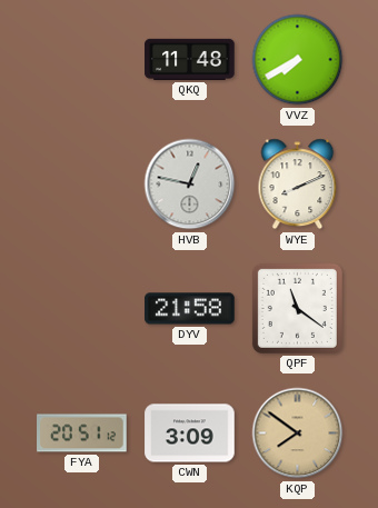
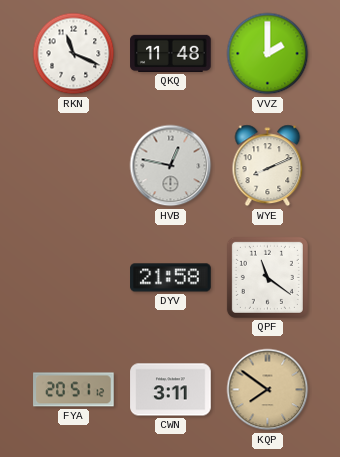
RKN: none -> 11:19 (74, 54)
VVZ: 7:40 -> 2:00 (268, 54)
CWN: 3:09 -> 3:11 (171, 390)
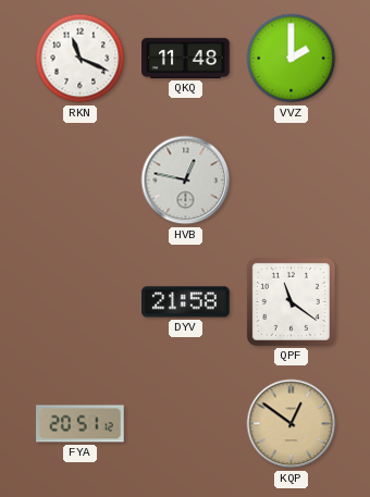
WYE: 8:11 -> none (268, 166)
CWN: 3:11 -> none (171, 390)
KQP: 7:51 -> 12:51 (292, 424)
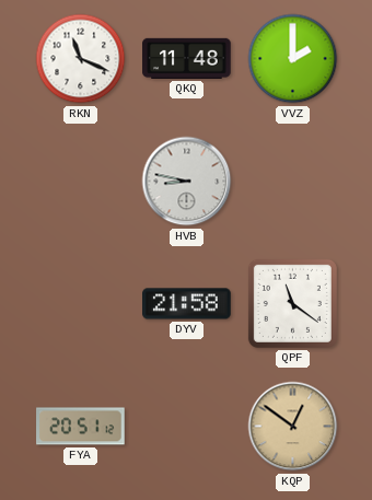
HVB: 12:47 -> 8:47 (187, 182)
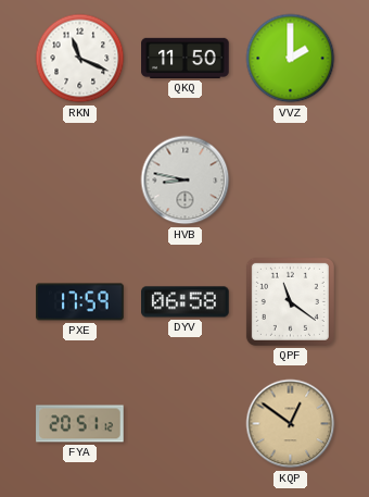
QKQ: 11:48 -> 11:50 (186, 58)
PXE: none -> 17:59 (80, 302)
DYV: 21:58 -> 06:58 (186, 302)
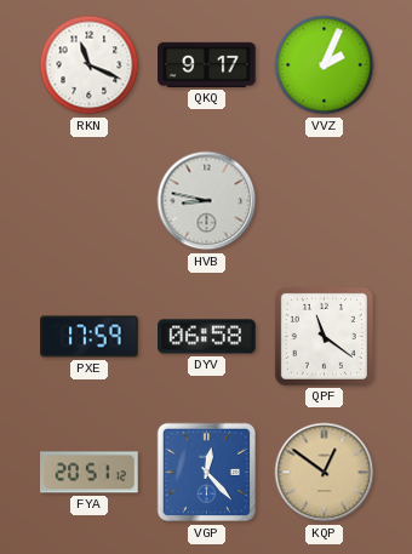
QKQ: 11:50 -> 9:17 (207, 64)
VVZ: 2:00 -> 2:04 (325, 65)
VGP: none -> 12:23 (207, 473)
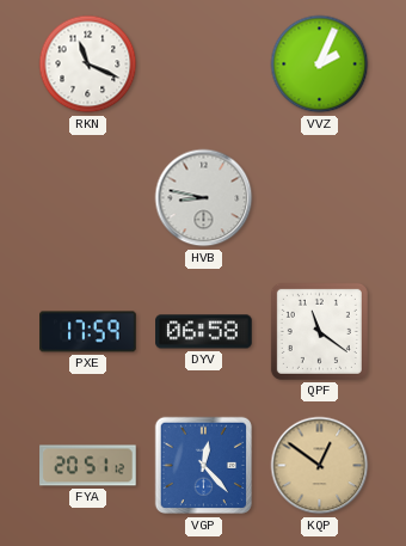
QKQ: 9:17 -> none (207, 64)
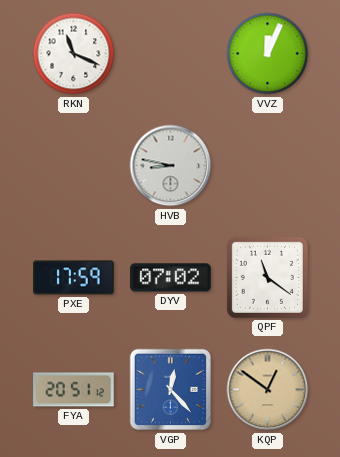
VVZ: 2:04 -> 12:04 (268, 54)
DYV: 06:58 -> 07:02 (171, 278)
